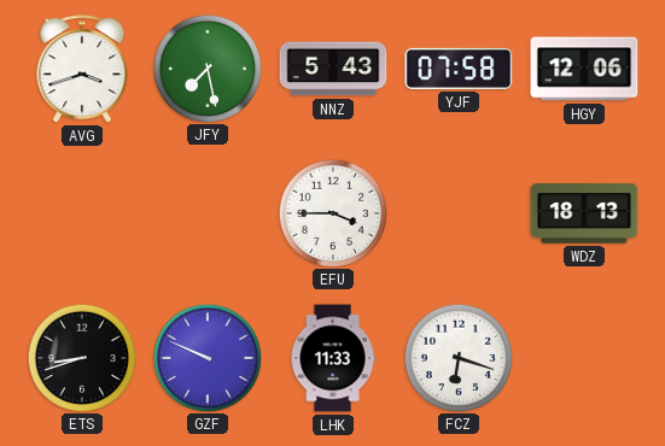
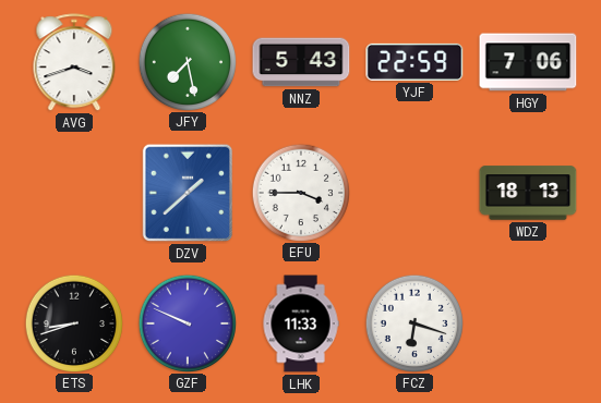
YJF: 07:58 -> 22:59 (414, 62)
HGY: 12:06 -> 7:06 (528, 62)
DZV: none -> 1:38 (188, 193)
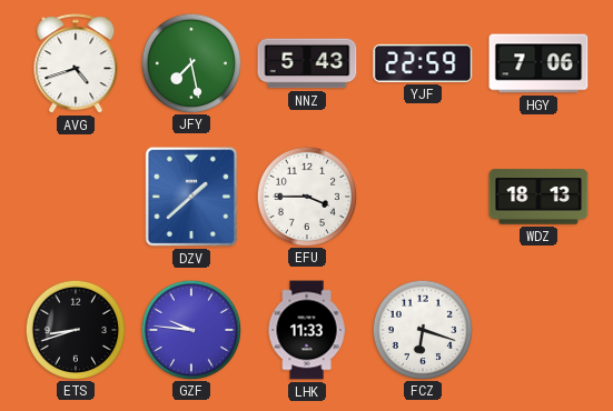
AVG: 3:42 -> 4:42 (76, 64)
GZF: 9:49 -> 9:46 (190, 329)
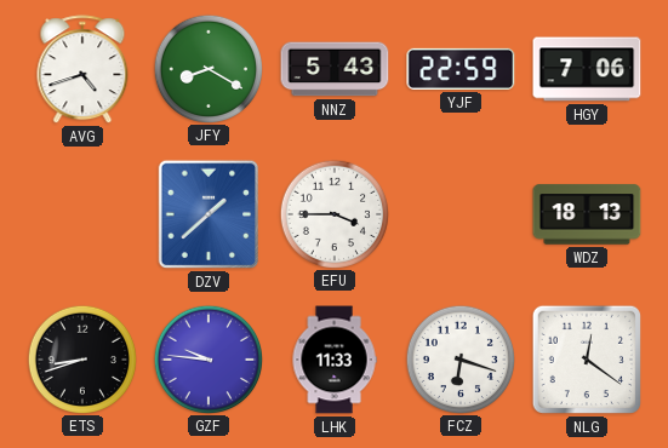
JFY: 7:28 -> 8:20 (207, 68)
NLG: none -> 12:21 (587, 360)
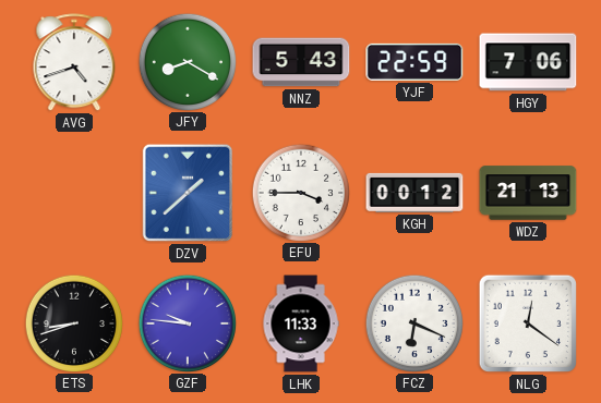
KGH: none -> 00:12 (414, 193)
WDZ: 18:13 -> 21:13 (528, 193)
FCZ: 6:18 -> 6:19 (413, 322)
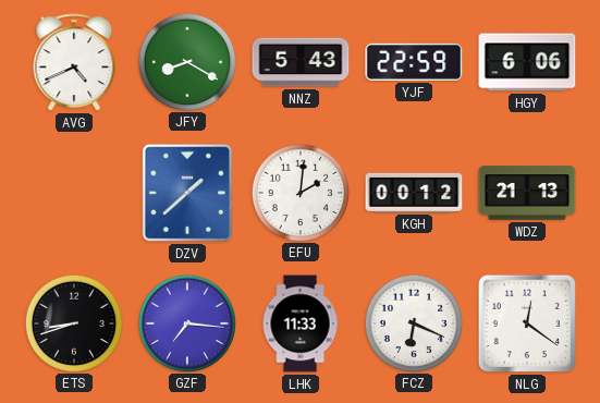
AVG: 4:42 -> 4:41 (74, 63)
HGY: 7:06 -> 6:06 (527, 62)
EFU: 3:45 -> 2:01 (299, 192)
GZF: 9:46 -> 7:16 (186, 322)
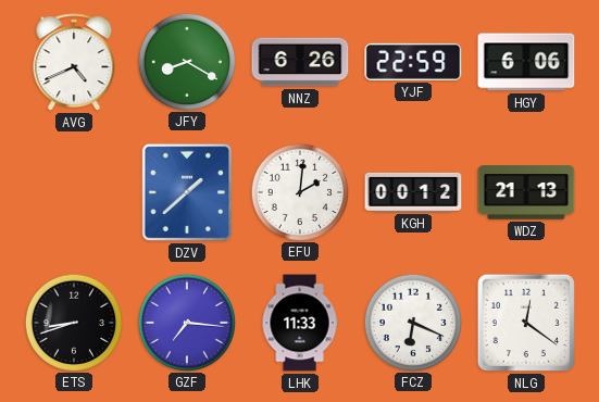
NNZ: 5:43 -> 6:26 (300, 62)
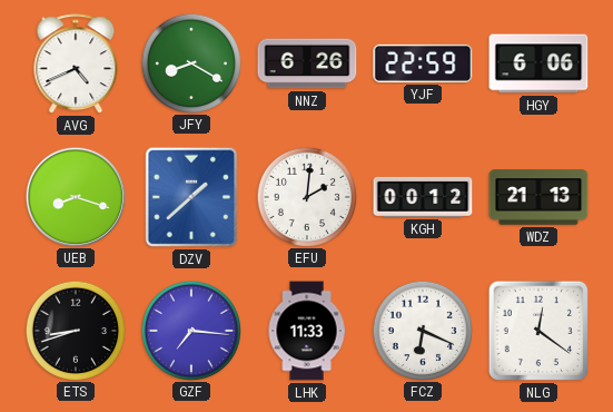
UEB: none -> 8:18 (75, 196)
